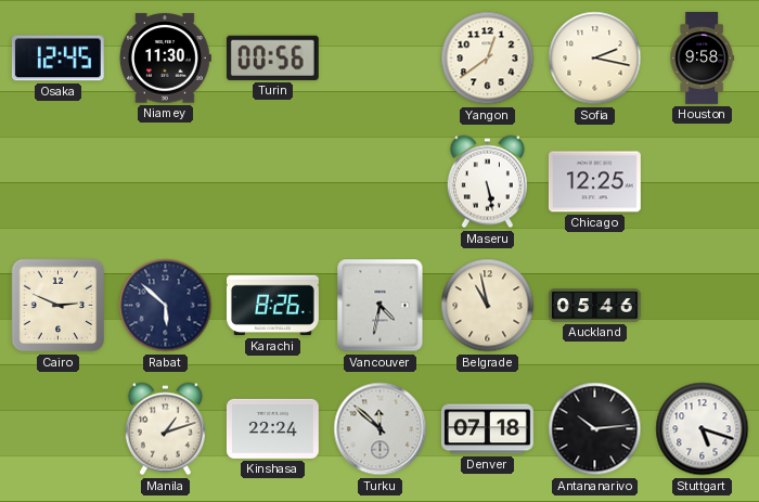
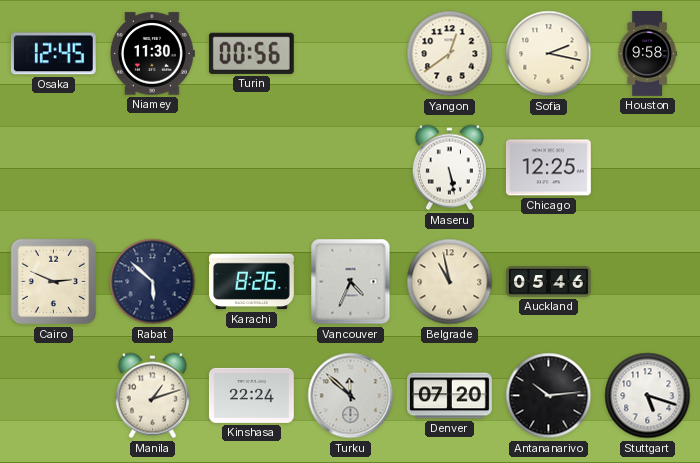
Vancouver: 4:32 -> 4:34 (351, 282)
Denver: 07:18 -> 07:20 (450, 396)
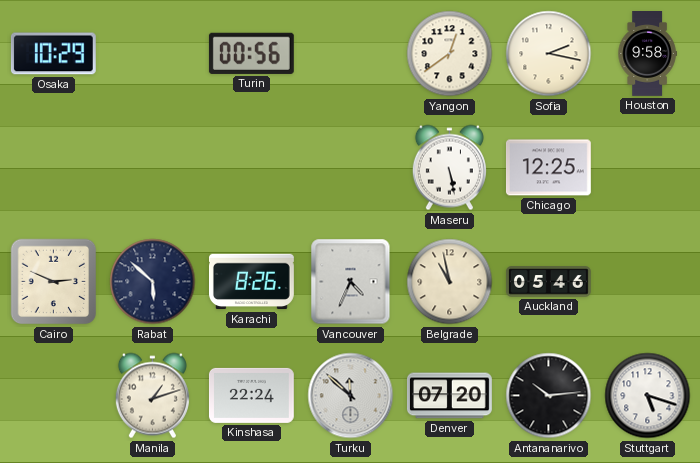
Osaka: 12:45 -> 10:29 (53, 54)
Niamey: 11:30 -> none (152, 54)
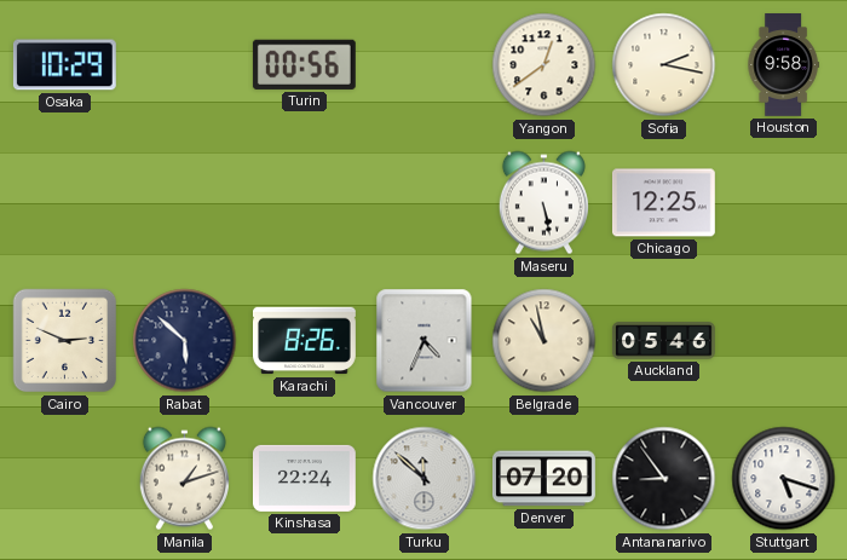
Antananarivo: 10:14 -> 8:54 (664, 479)
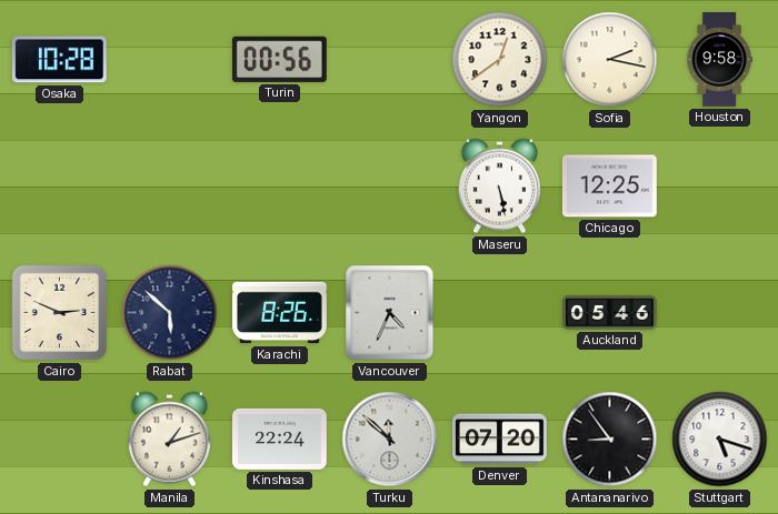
Osaka: 10:29 -> 10:28 (59, 60)
Belgrade: 10:58 -> none (544, 341)
